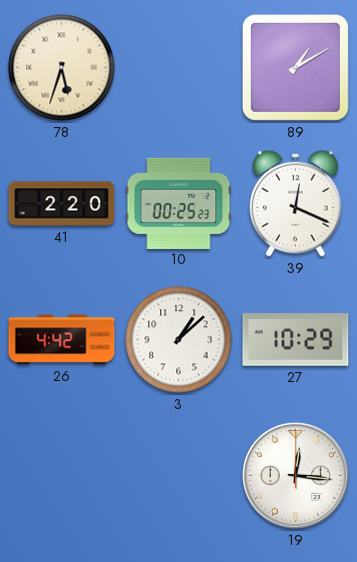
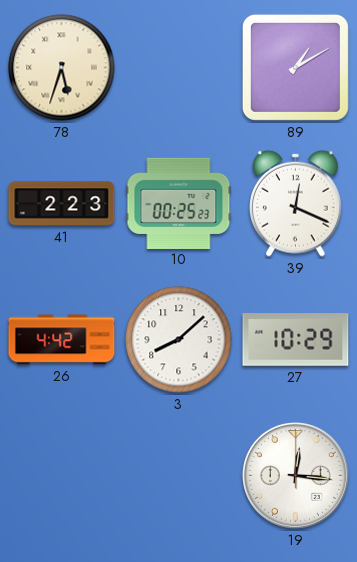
41: 2:20 -> 2:23 (62, 204)
3: 1:08 -> 8:08 (179, 340)
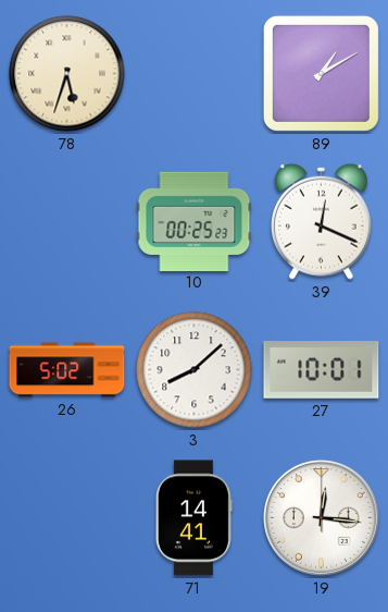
41: 2:23 -> none (62, 204)
26: 4:42 -> 5:02 (67, 370)
27: 10:29 -> 10:01 (322, 370)
71: none -> 14:41 (193, 518)
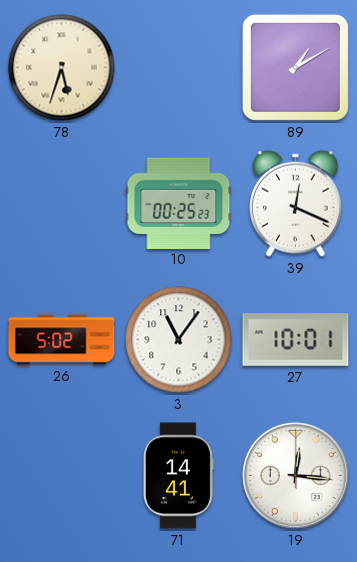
3: 8:08 -> 11:06 (179, 340)
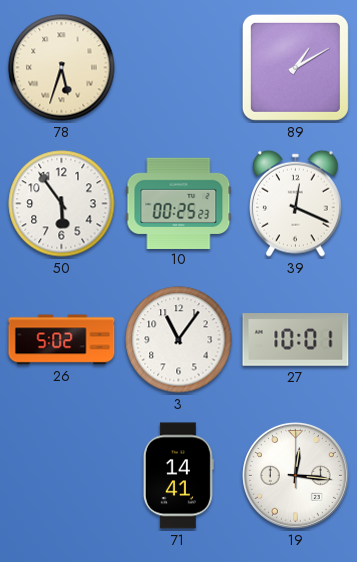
50: none -> 5:54 (62, 204)
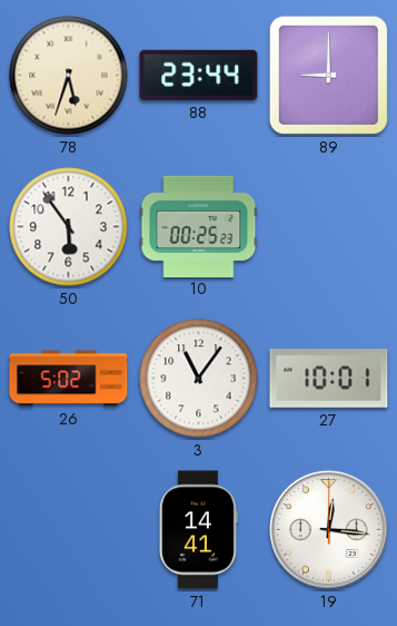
88: none -> 23:44 (199, 75)
89: 1:10 -> 9:00 (328, 75)
39: 12:19 -> none (296, 203)
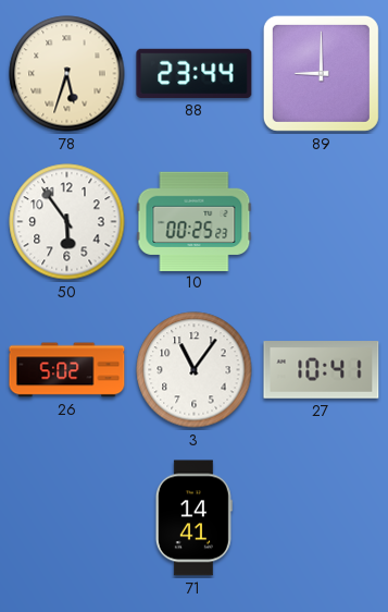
27: 10:01 -> 10:41 (322, 370)
19: 12:16 -> none (328, 529)
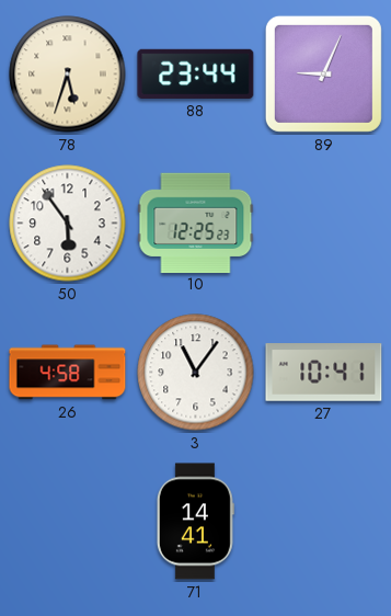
89: 9:00 -> 9:04 (323, 73)
10: 00:25 -> 12:25 (196, 223)
26: 5:02 -> 4:58 (68, 373)
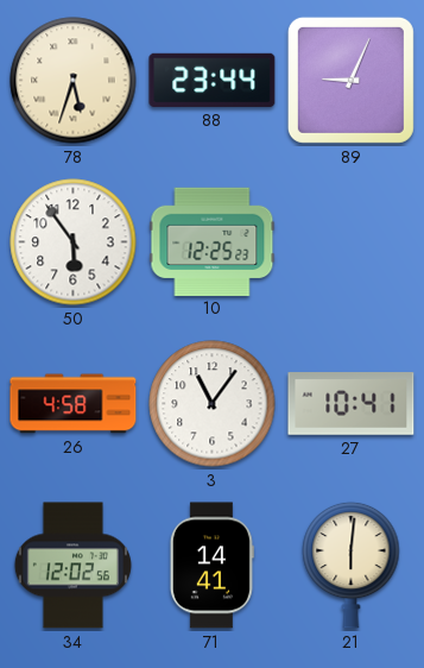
34: none -> 12:02 (72, 566)
21: none -> 6:01 (352, 565)
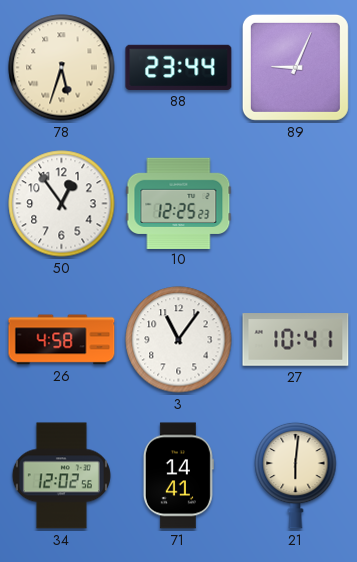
50: 5:54 -> 12:54 (62, 204)
